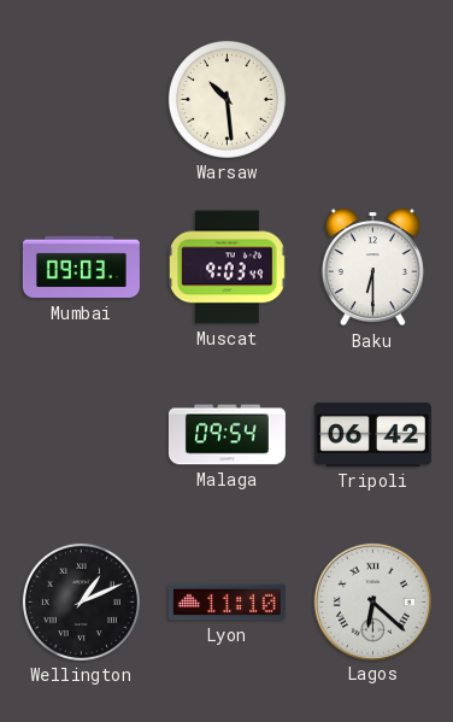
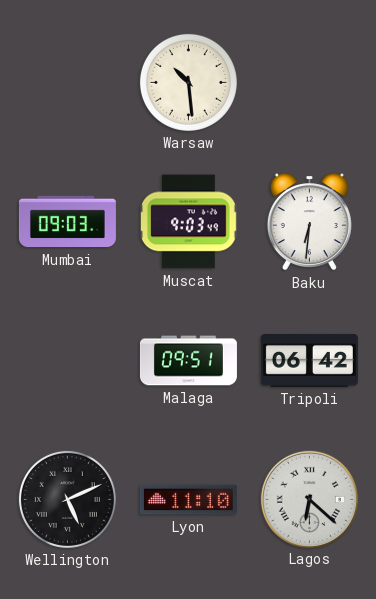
Baku: 6:30 -> 6:31 (309, 222)
Malaga: 09:54 -> 09:51 (188, 361)
Wellington: 1:11 -> 5:11 (67, 499)
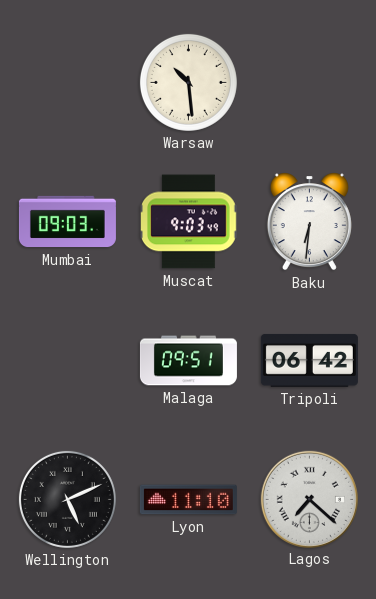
Lagos: 6:22 -> 7:22 (309, 499)
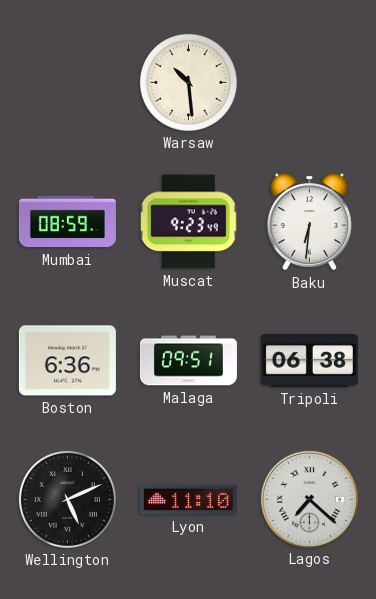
Mumbai: 09:03 -> 08:59 (67, 222)
Muscat: 9:03 -> 9:23 (189, 222)
Boston: none -> 6:36 (67, 361)
Tripoli: 06:42 -> 06:38 (309, 360)
